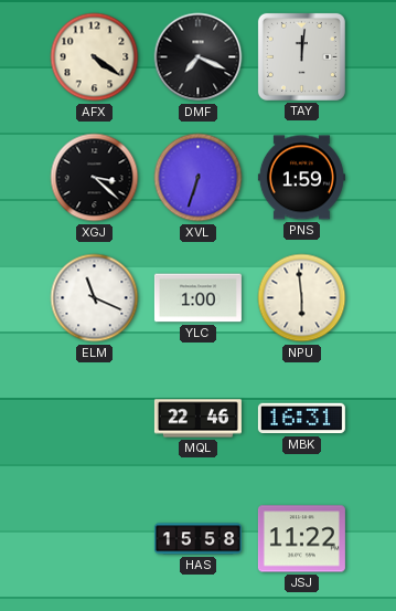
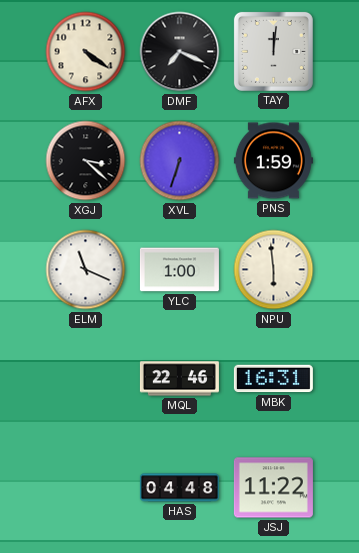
HAS: 15:58 -> 04:48 (179, 488)
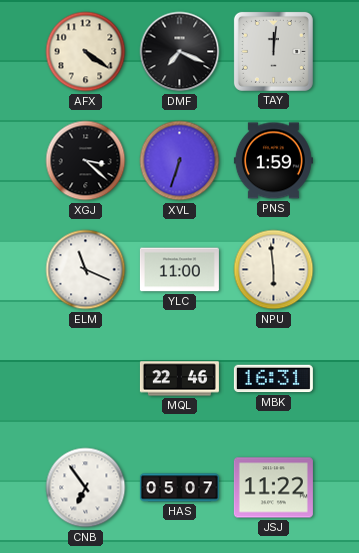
YLC: 1:00 -> 11:00 (179, 270)
CNB: none -> 6:54 (86, 488)
HAS: 04:48 -> 05:07 (179, 488)
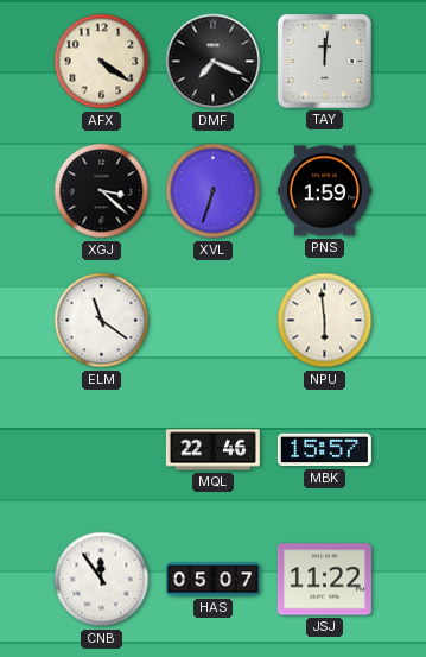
ELM: 11:19 -> 11:21 (102, 321)
YLC: 11:00 -> none (179, 270)
MBK: 16:31 -> 15:57 (324, 450)
CNB: 6:54 -> 11:54 (102, 580)
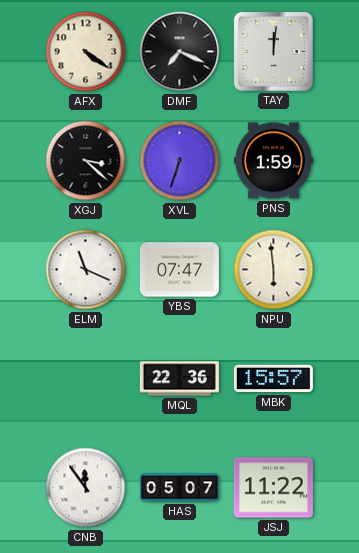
ELM: 11:21 -> 11:19 (86, 270)
YBS: none -> 07:47 (179, 270)
MQL: 22:46 -> 22:36 (179, 379)
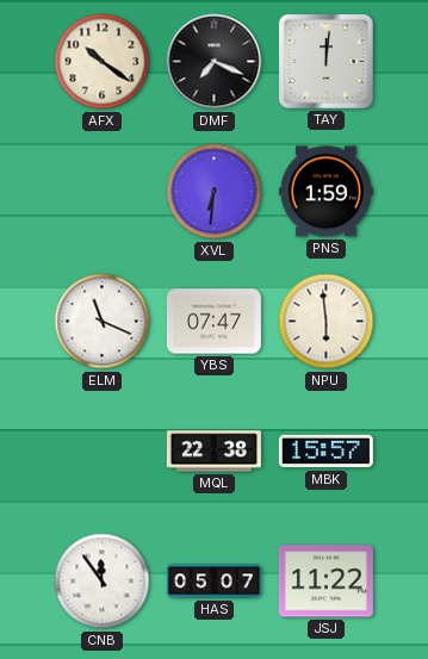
AFX: 4:21 -> 10:21 (103, 62)
XGJ: 3:22 -> none (86, 161)
XVL: 6:33 -> 6:31 (215, 192)
MQL: 22:36 -> 22:38 (213, 452)
